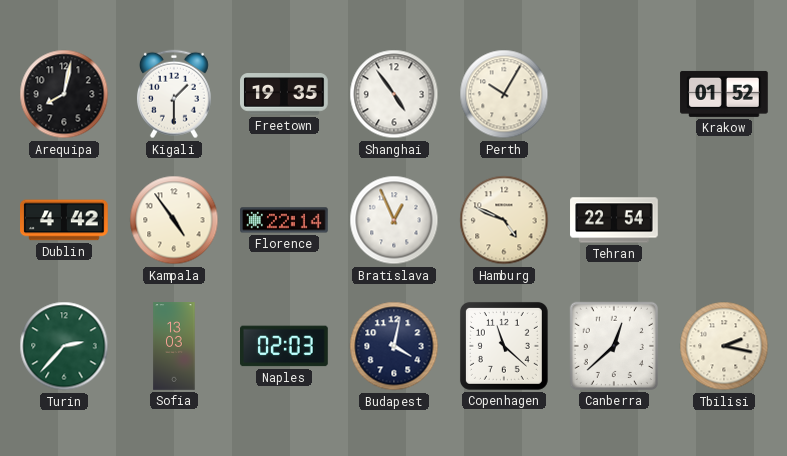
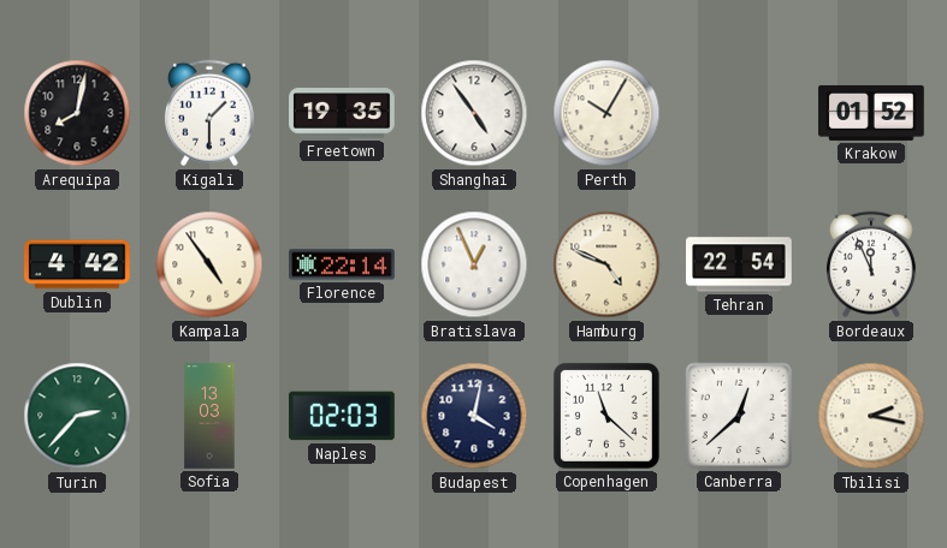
Bordeaux: none -> 11:56 (871, 264)
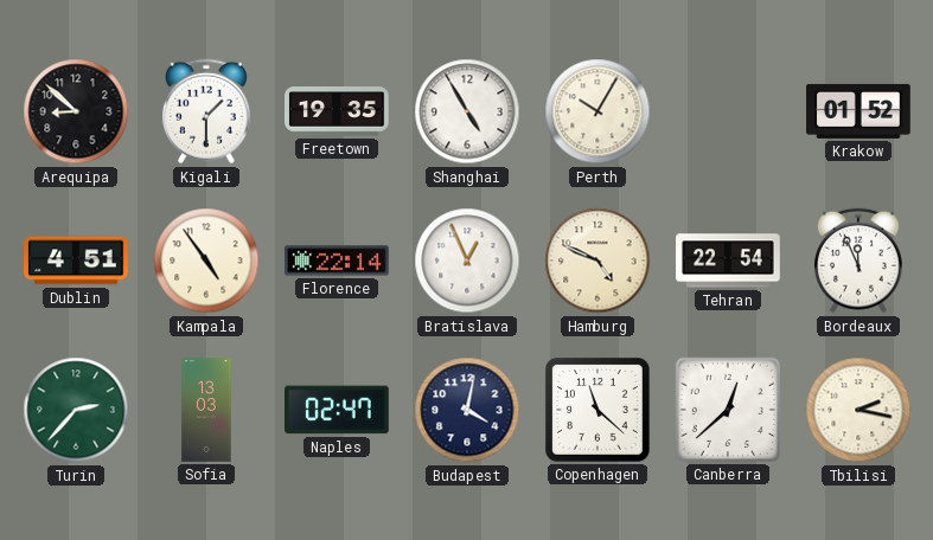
Arequipa: 8:02 -> 8:52 (76, 111)
Shanghai: 4:54 -> 4:55 (467, 111)
Dublin: 4:42 -> 4:51 (76, 261)
Naples: 02:03 -> 02:47 (338, 410)
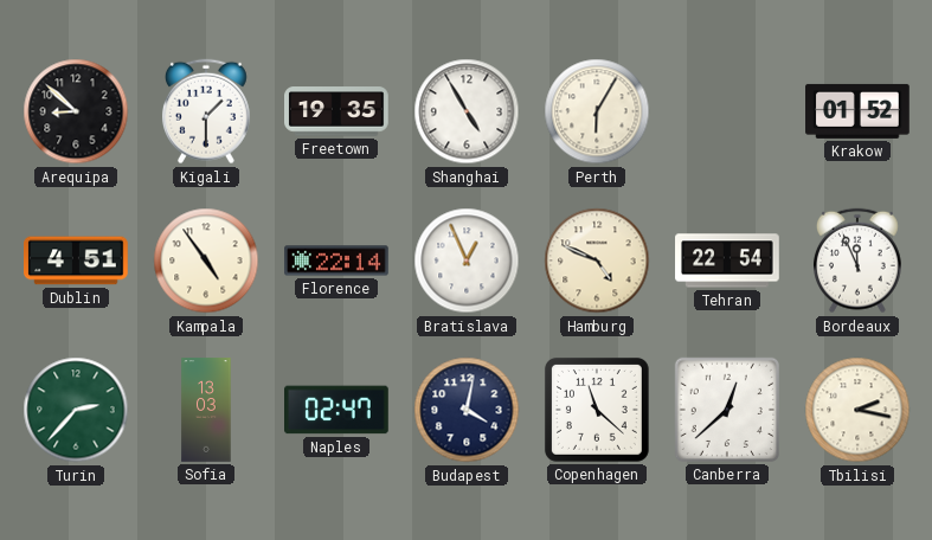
Perth: 10:05 -> 6:05 (597, 111)
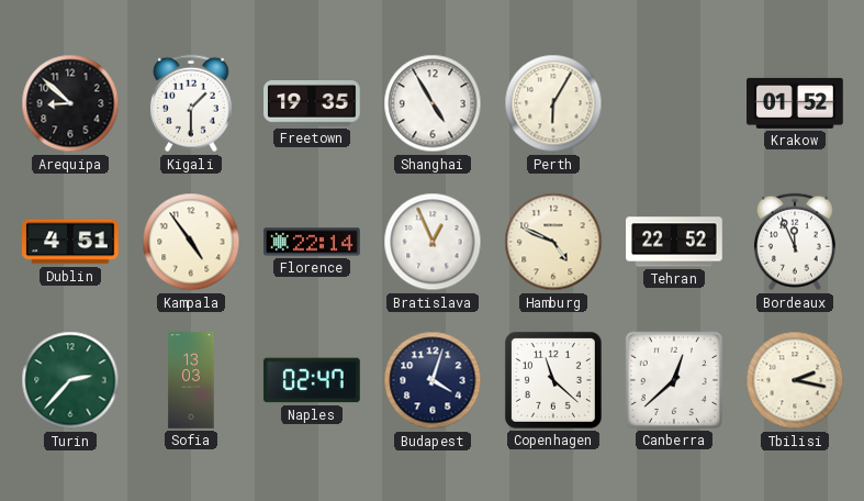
Tehran: 22:54 -> 22:52 (674, 242)
Budapest: 4:02 -> 4:03 (433, 380)
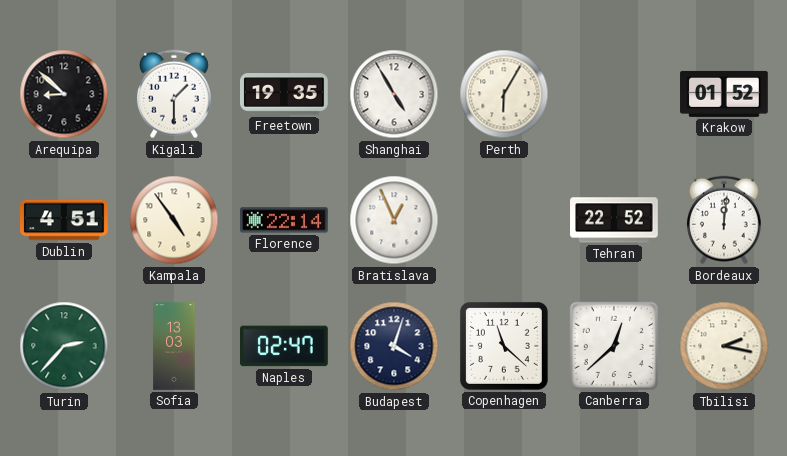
Hamburg: 4:49 -> none (553, 242)
Bordeaux: 11:56 -> 12:01 (724, 220)
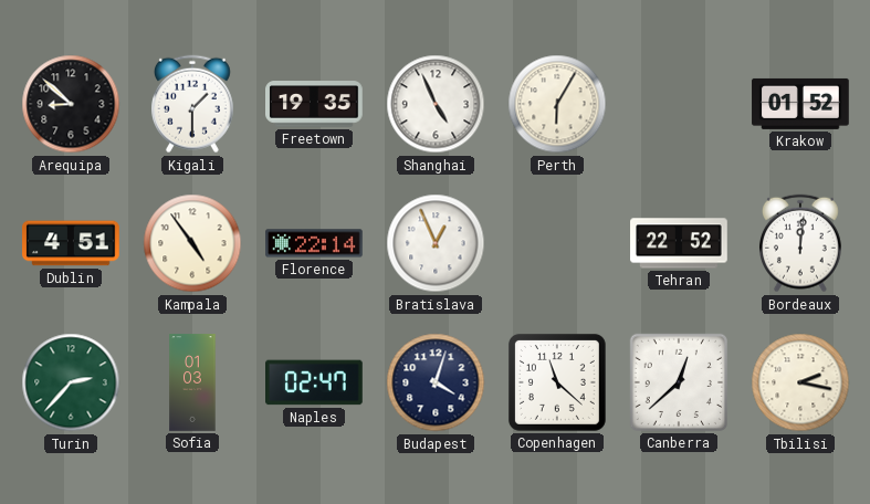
Shanghai: 4:55 -> 4:56 (436, 104)
Sofia: 13:03 -> 01:03 (192, 382)
